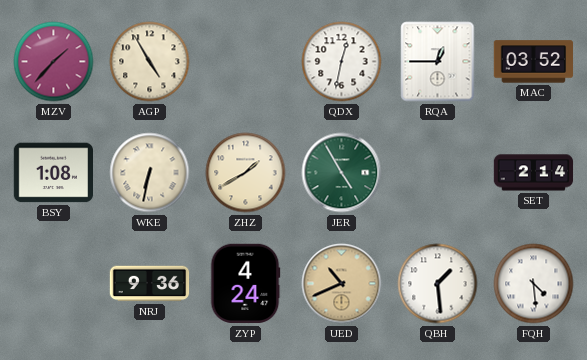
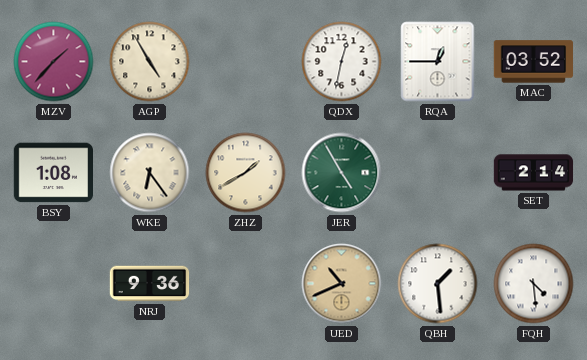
WKE: 6:32 -> 6:24 (150, 173)
ZYP: 4:24 -> none (245, 284)
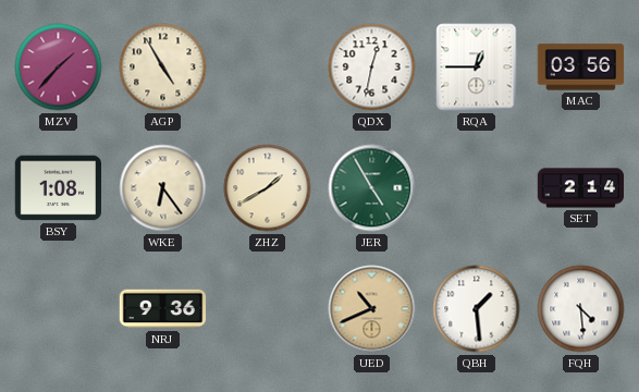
MAC: 03:52 -> 03:56 (580, 68)
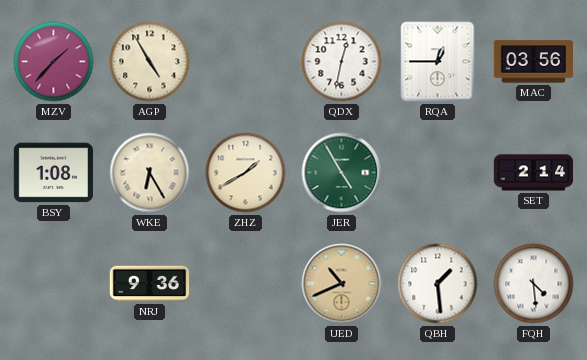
WKE: 6:24 -> 6:25 (150, 173)
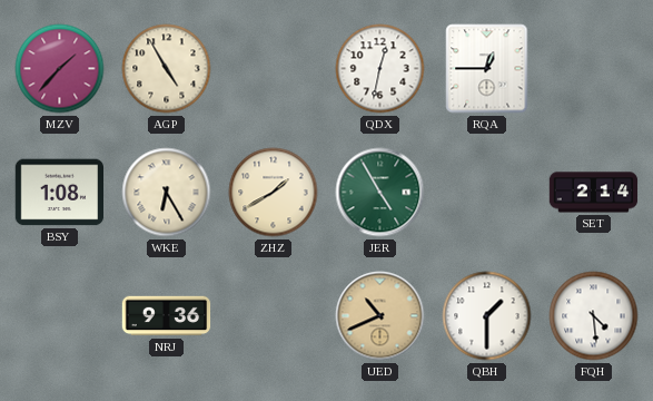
MAC: 03:56 -> none (533, 62)
QBH: 1:29 -> 1:30 (487, 316)
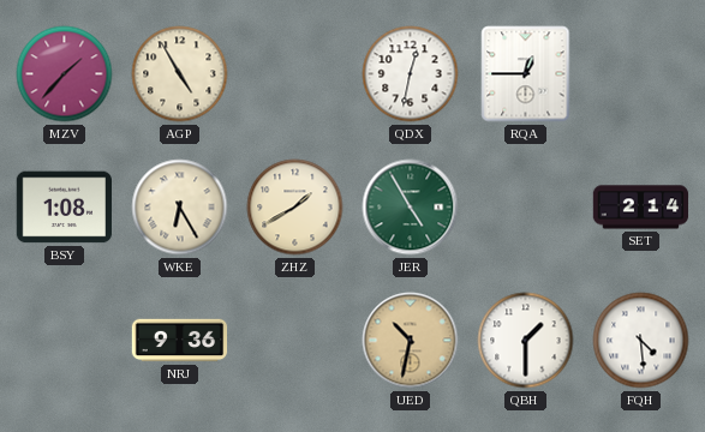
UED: 10:41 -> 10:32 (411, 341)
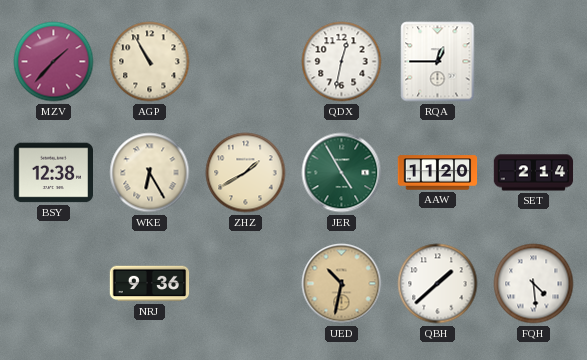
AGP: 4:55 -> 10:55 (150, 62)
BSY: 1:08 -> 12:38 (54, 173)
AAW: none -> 11:20 (438, 173)
QBH: 1:30 -> 1:38 (438, 284)
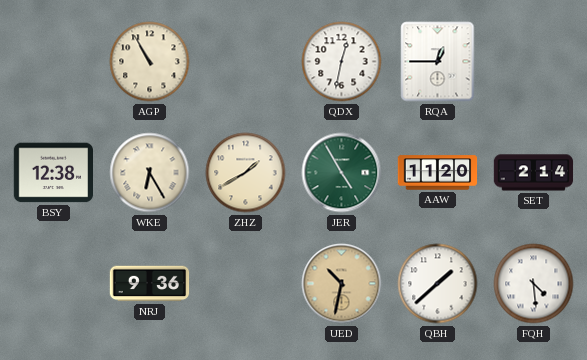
MZV: 1:37 -> none (54, 62)
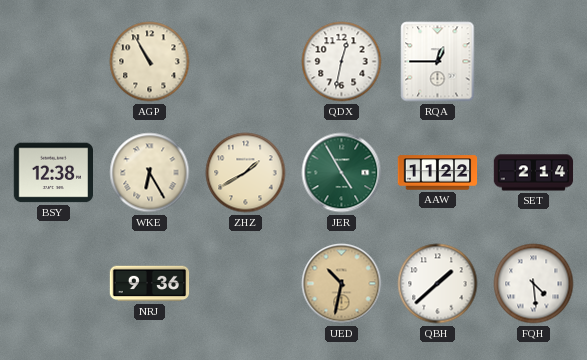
AAW: 11:20 -> 11:22 (438, 173)
